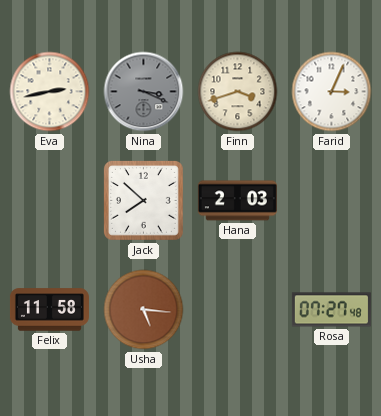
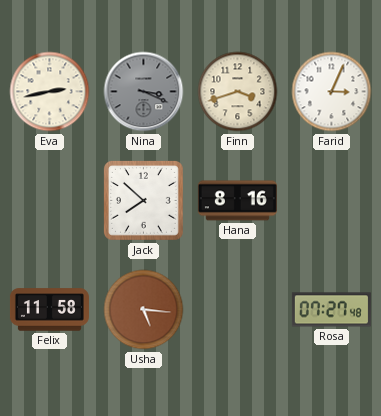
Hana: 2:03 -> 8:16 (237, 201)
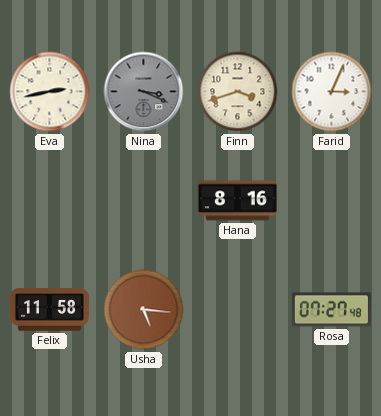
Jack: 7:52 -> none (143, 200)
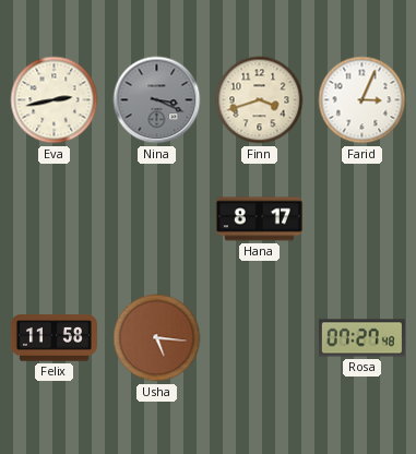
Hana: 8:16 -> 8:17 (259, 219)
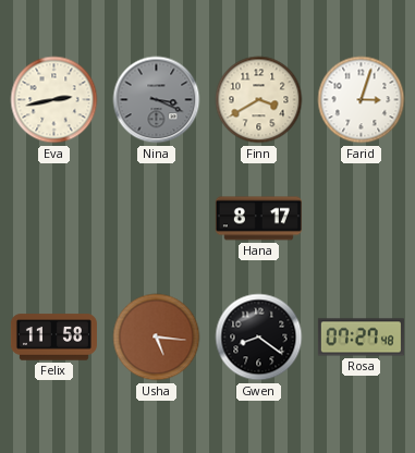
Finn: 3:42 -> 3:40 (259, 100)
Farid: 3:04 -> 3:03 (362, 100)
Gwen: none -> 8:21 (259, 338)
